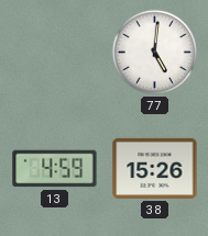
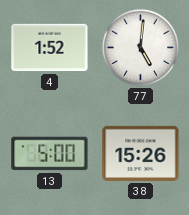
4: none -> 1:52 (50, 48)
13: 4:59 -> 5:00 (50, 154)
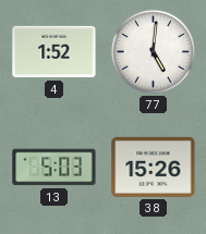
13: 5:00 -> 5:03 (54, 168)
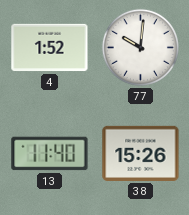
77: 5:01 -> 10:01 (140, 47)
13: 5:03 -> 11:40 (50, 154)
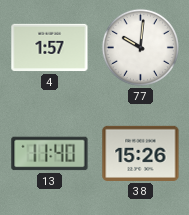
4: 1:52 -> 1:57 (50, 48)
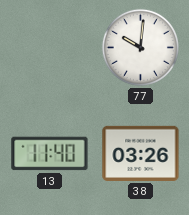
4: 1:57 -> none (50, 48)
38: 15:26 -> 03:26 (141, 153)
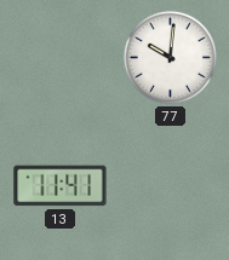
13: 11:40 -> 11:41 (61, 186)
38: 03:26 -> none (141, 153)
